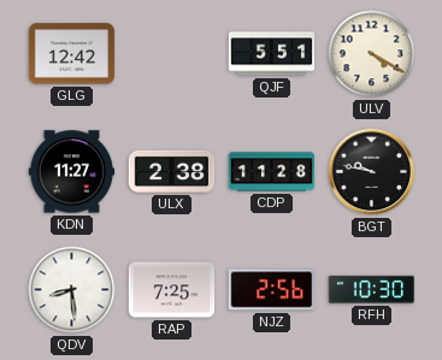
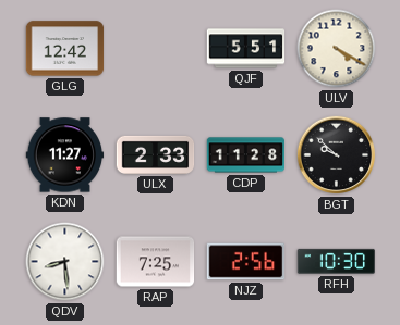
ULX: 2:38 -> 2:33 (156, 154)
BGT: 9:47 -> 9:52 (337, 155)
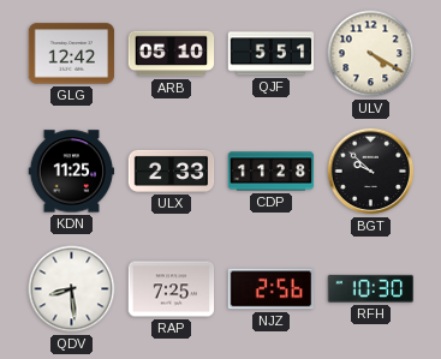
ARB: none -> 05:10 (172, 54)
KDN: 11:27 -> 11:25 (72, 172)
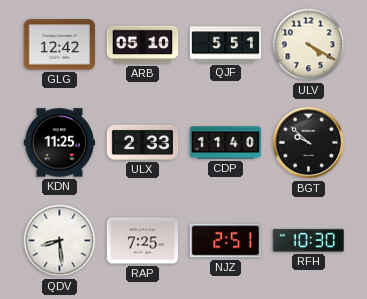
CDP: 11:28 -> 11:40 (226, 143)
NJZ: 2:56 -> 2:51 (226, 241)
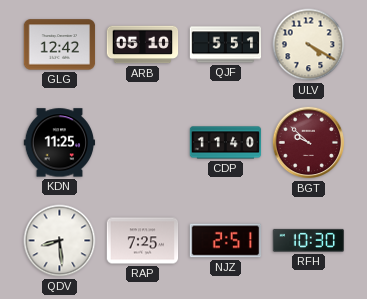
ULX: 2:33 -> none (143, 142)
BGT dial: black -> burgundy (309, 143)
